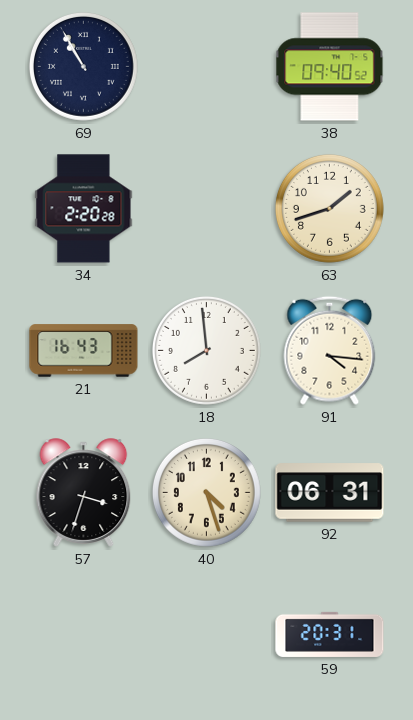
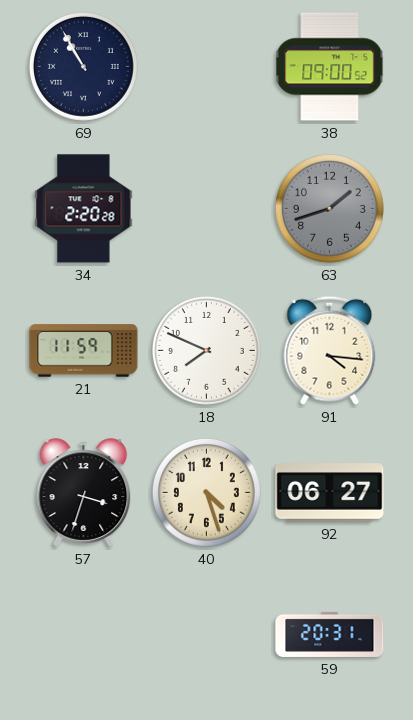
38: 09:40 -> 09:00 (330, 67)
63 dial: cream -> grey (329, 208)
21: 16:43 -> 11:59 (84, 351)
18: 7:59 -> 7:49 (206, 350)
92: 06:31 -> 06:27 (330, 493)
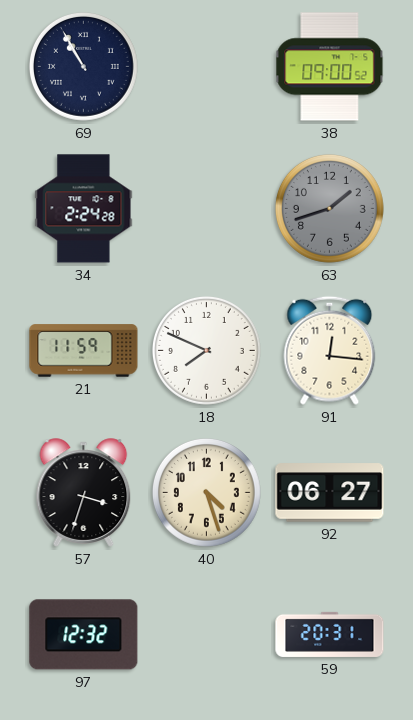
34: 2:20 -> 2:24 (84, 209)
91: 4:16 -> 12:16 (330, 350)
97: none -> 12:32 (84, 635)
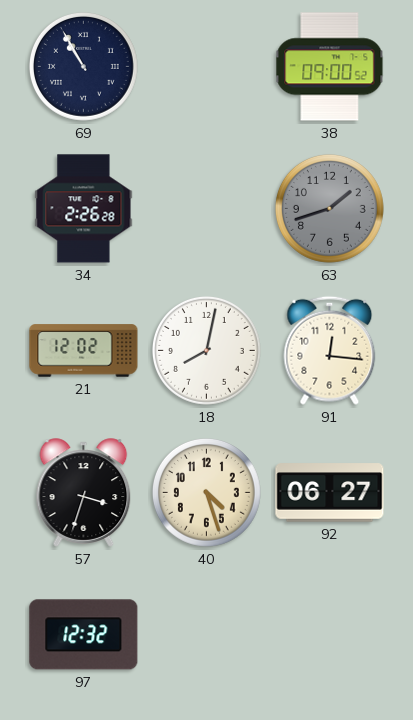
34: 2:24 -> 2:26 (84, 209)
21: 11:59 -> 12:02 (84, 351)
18: 7:49 -> 8:02 (206, 350)
59: 20:31 -> none (330, 634)
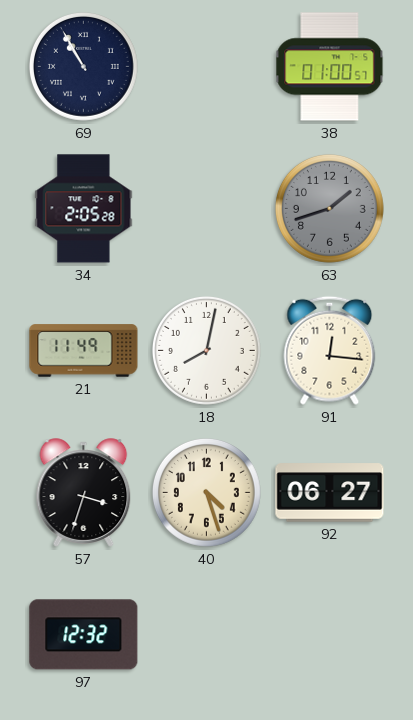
38: 09:00 -> 01:00 (330, 67)
34: 2:26 -> 2:05 (84, 209)
21: 12:02 -> 11:49 (84, 351)
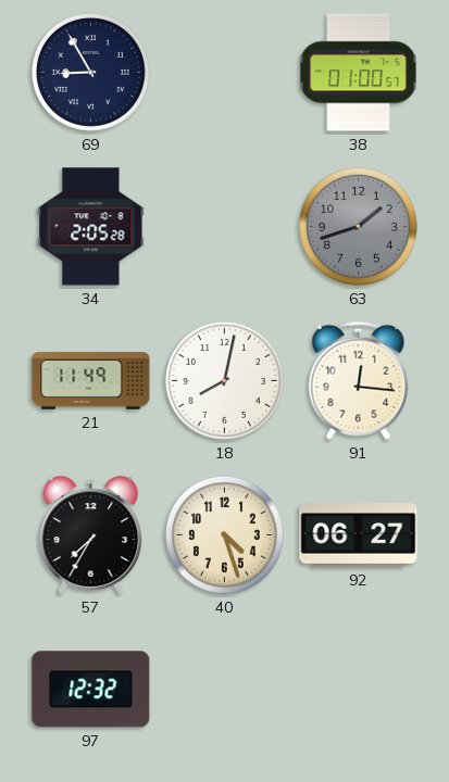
69: 10:55 -> 8:55 (90, 72)
57: 3:33 -> 7:35 (91, 535)
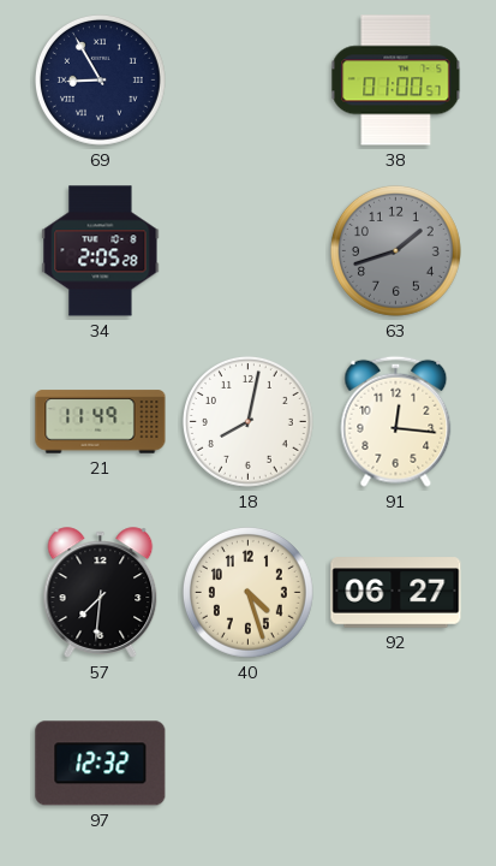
57: 7:35 -> 7:31 (101, 593)
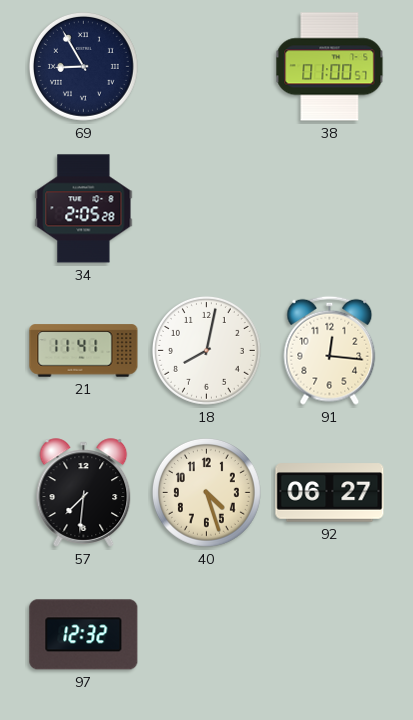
63: 1:42 -> none (395, 250)
21: 11:49 -> 11:41 (84, 351)
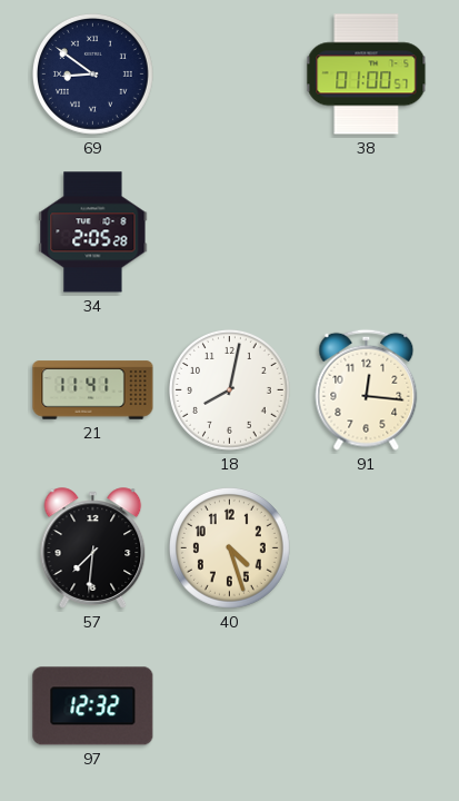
69: 8:55 -> 8:51 (92, 73)
92: 06:27 -> none (330, 493)
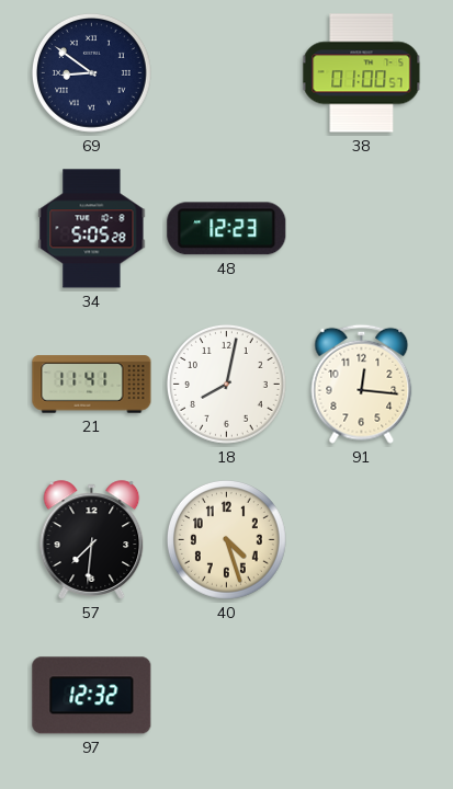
34: 2:05 -> 5:05 (92, 229)
48: none -> 12:23 (227, 229)
